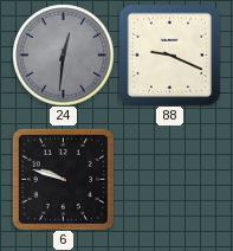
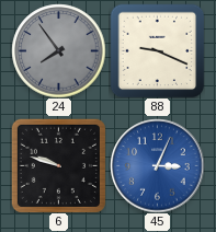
24: 12:31 -> 7:54 (58, 50)
45: none -> 3:04 (157, 165)
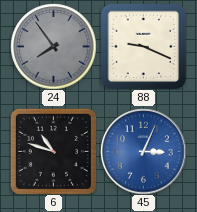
6: 9:48 -> 10:48 (53, 151)
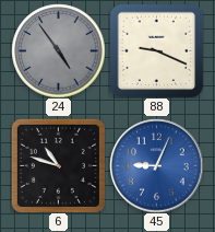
24: 7:54 -> 4:54 (58, 50)
45: 3:04 -> 9:04 (156, 165)
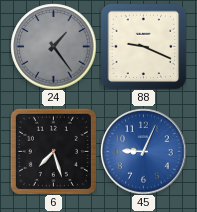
24: 4:54 -> 1:24 (53, 46)
6: 10:48 -> 7:27 (53, 151)
